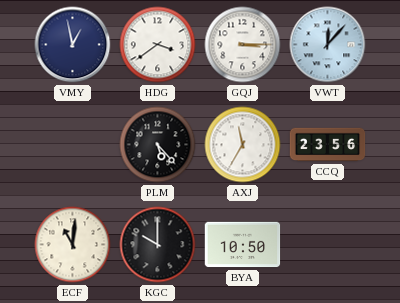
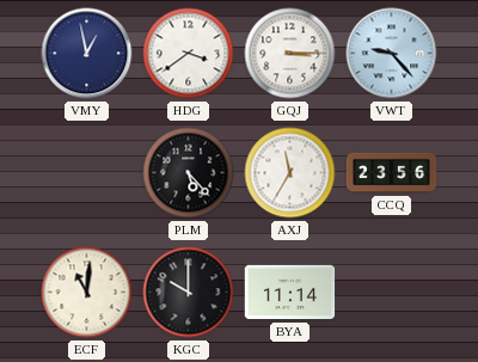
VWT: 12:07 -> 9:23 (392, 54)
BYA: 10:50 -> 11:14 (290, 293)
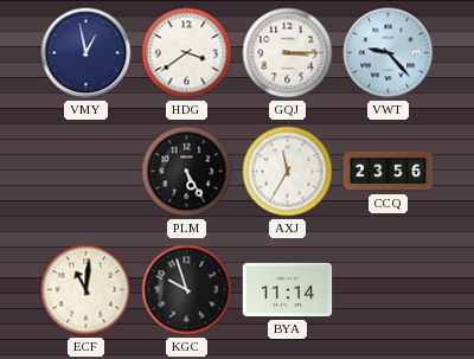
PLM: 5:23 -> 5:25 (187, 172)
KGC: 10:00 -> 9:57 (187, 290)
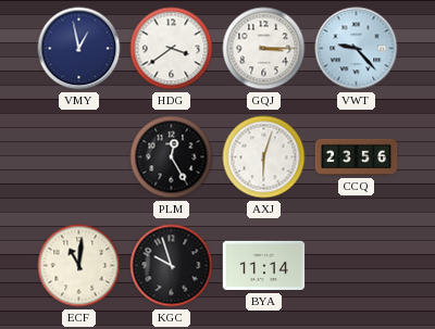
PLM: 5:25 -> 12:25 (172, 157)
AXJ: 11:35 -> 6:03 (264, 157)
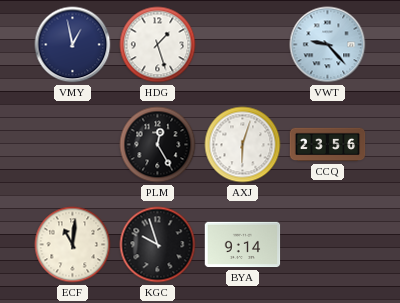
HDG: 3:39 -> 1:27 (158, 45)
GQJ: 3:15 -> none (264, 49)
BYA: 11:14 -> 9:14 (243, 245)
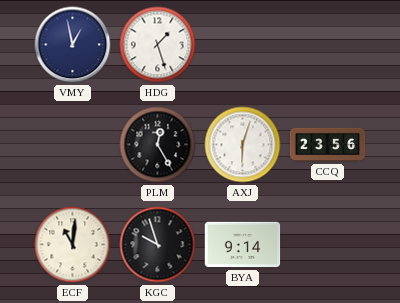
VWT: 9:23 -> none (328, 45)
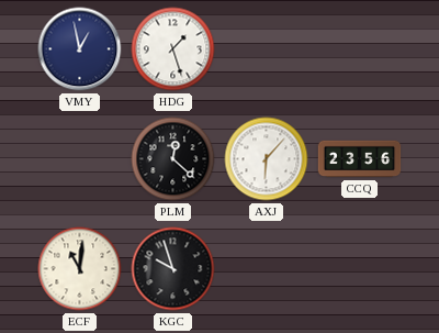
PLM: 12:25 -> 12:22 (173, 159)
AXJ: 6:03 -> 6:07 (267, 159)
BYA: 9:14 -> none (243, 245)
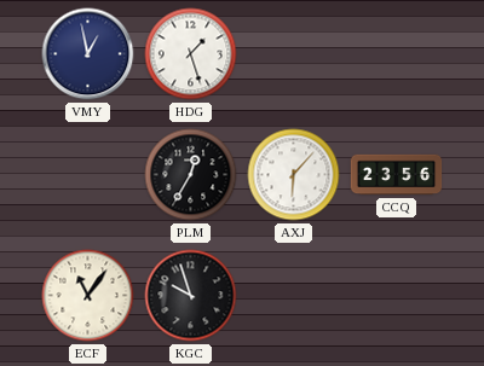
PLM: 12:22 -> 12:35 (191, 175)
ECF: 11:01 -> 11:06 (88, 296)
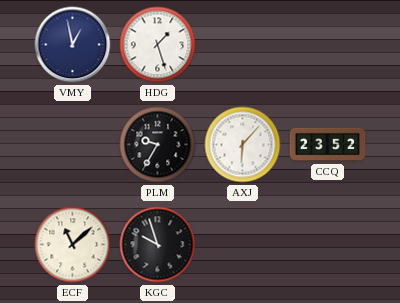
PLM: 12:35 -> 9:35 (158, 145)
CCQ: 23:56 -> 23:52 (328, 145)
ECF: 11:06 -> 11:08 (73, 245)
